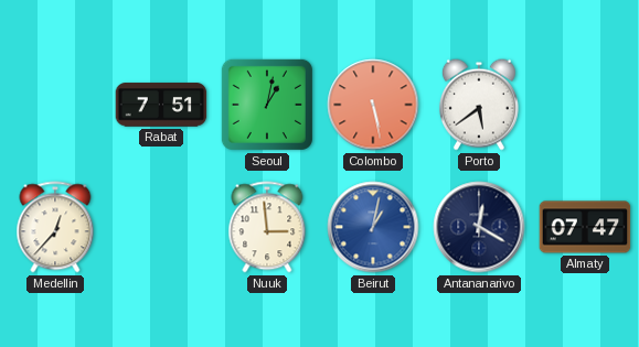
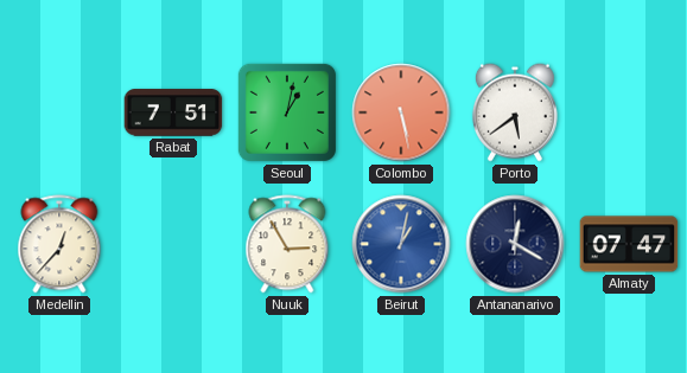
Nuuk: 2:59 -> 2:55 (287, 244)
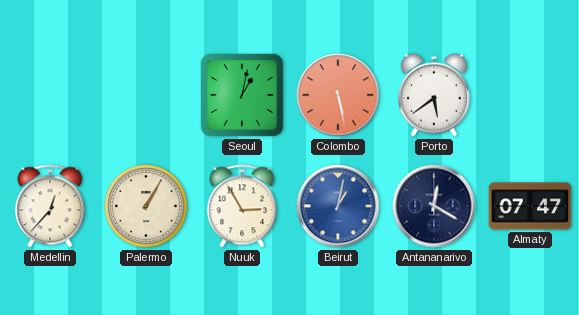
Rabat: 7:51 -> none (173, 112)
Palermo: none -> 1:05 (146, 206)
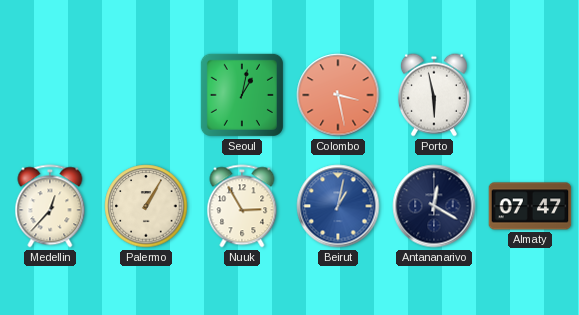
Colombo: 5:28 -> 3:28 (338, 95)
Porto: 5:39 -> 5:58 (434, 95)
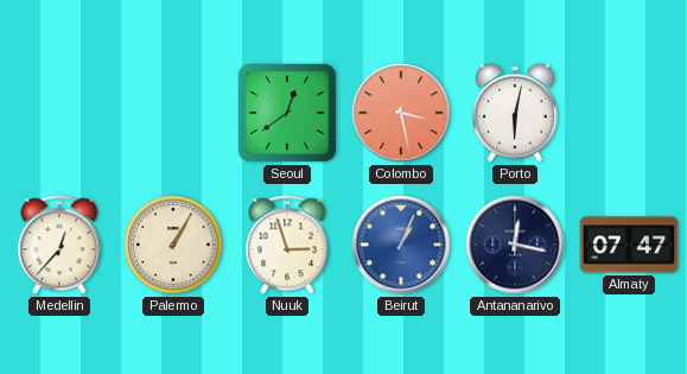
Seoul: 1:02 -> 12:39 (287, 113)
Porto: 5:58 -> 6:02 (515, 113)
Nuuk: 2:55 -> 2:57 (287, 245)
Beirut: 1:02 -> 1:04 (401, 245)
Antananarivo: 12:20 -> 12:17 (515, 245)
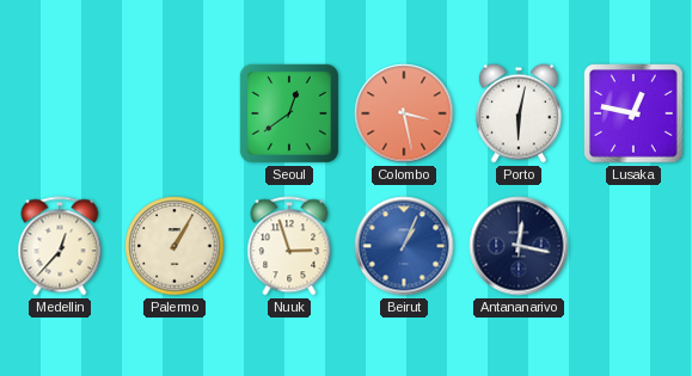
Lusaka: none -> 12:47 (633, 113)
Almaty: 07:47 -> none (629, 245)
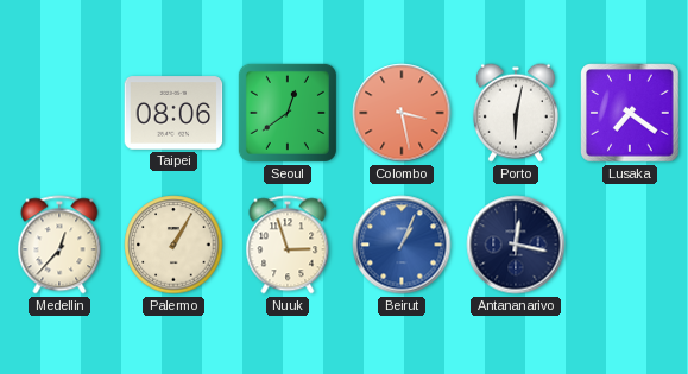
Taipei: none -> 08:06 (173, 113)
Lusaka: 12:47 -> 7:21 (630, 113)
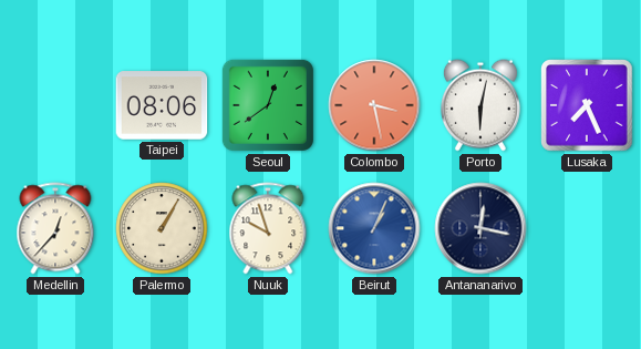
Lusaka: 7:21 -> 7:26 (587, 105)
Nuuk: 2:57 -> 9:57 (268, 228)
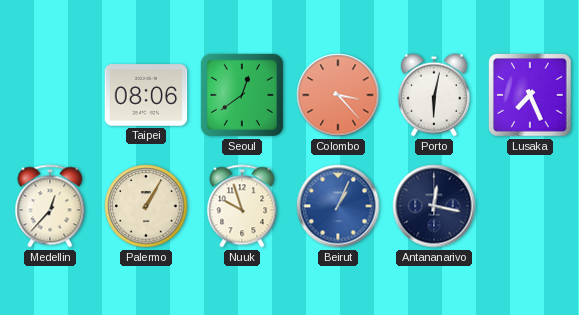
Colombo: 3:28 -> 3:23 (338, 95)
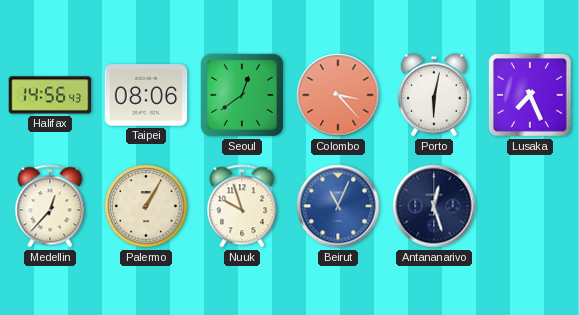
Halifax: none -> 14:56 (50, 95)
Beirut: 1:04 -> 11:04 (338, 206)
Antananarivo: 12:17 -> 12:27 (434, 206)
